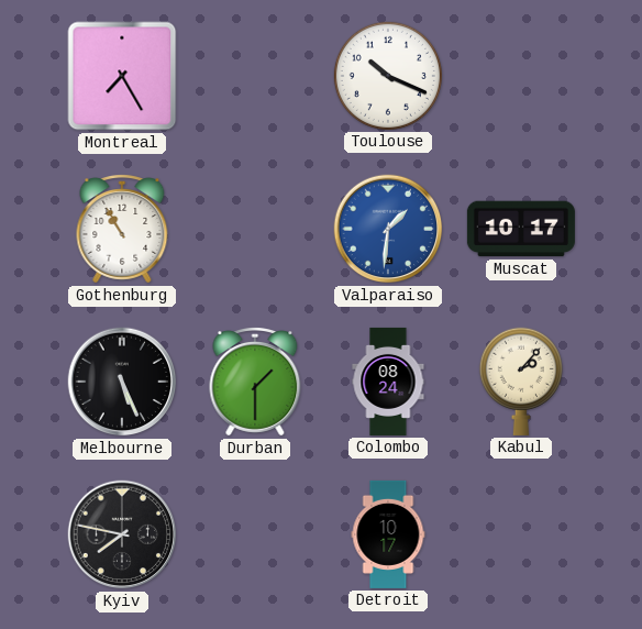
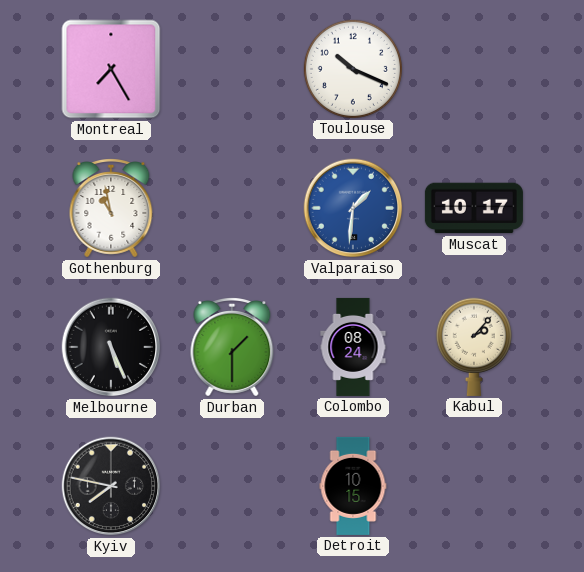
Gothenburg: 10:55 -> 10:58 (111, 209)
Detroit: 10:17 -> 10:15 (353, 486)
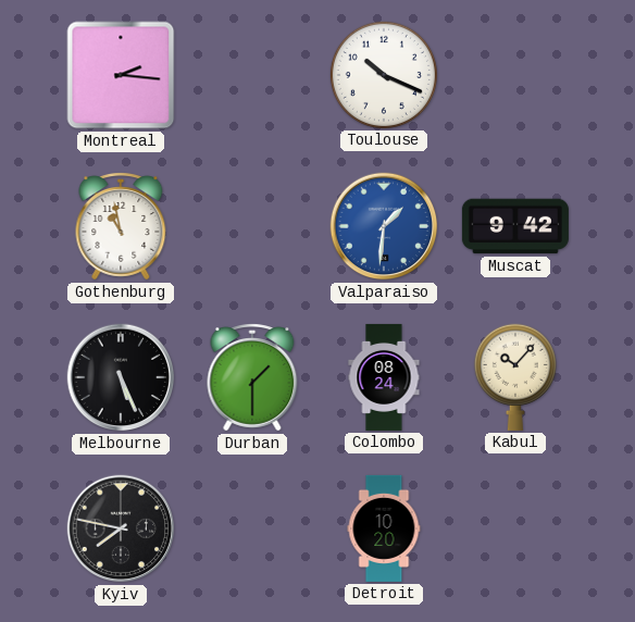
Montreal: 7:25 -> 2:16 (121, 75)
Muscat: 10:17 -> 9:42 (515, 226)
Kabul: 2:07 -> 10:07 (515, 377)
Detroit: 10:15 -> 10:20 (384, 528)
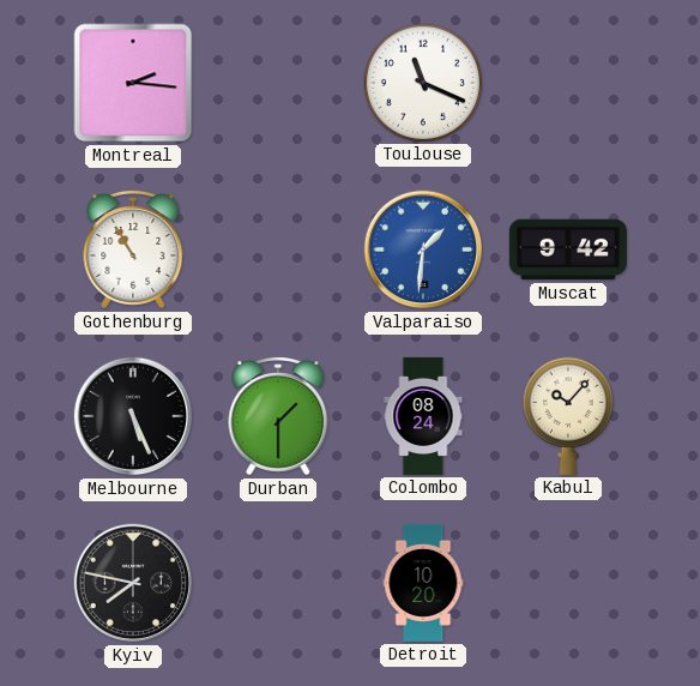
Toulouse: 10:19 -> 11:19 (423, 83)
Gothenburg: 10:58 -> 10:55 (133, 251)
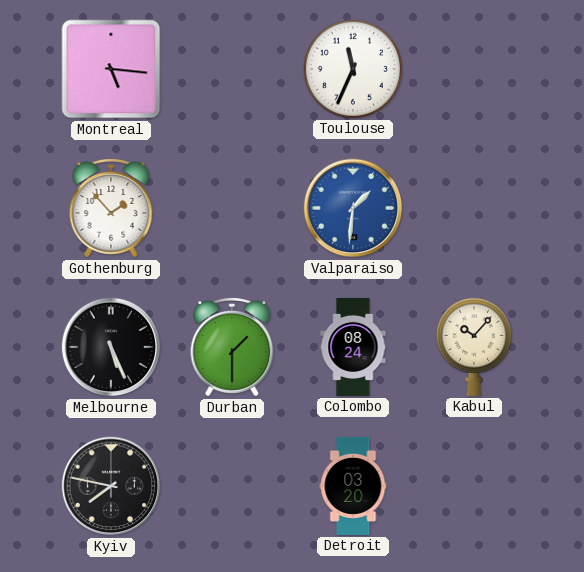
Montreal: 2:16 -> 5:16 (111, 69)
Toulouse: 11:19 -> 11:34 (353, 69)
Gothenburg: 10:55 -> 1:53 (111, 209)
Muscat: 9:42 -> none (568, 249)
Detroit: 10:20 -> 03:20 (353, 486)
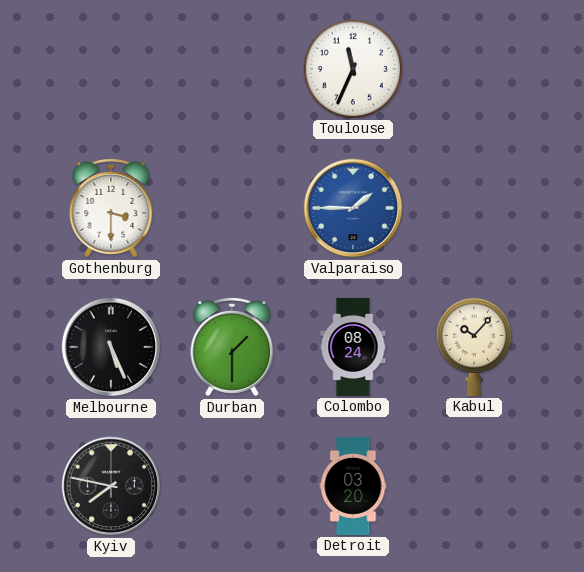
Montreal: 5:16 -> none (111, 69)
Gothenburg: 1:53 -> 3:30 (111, 209)
Valparaiso: 1:31 -> 1:45 (353, 208)
